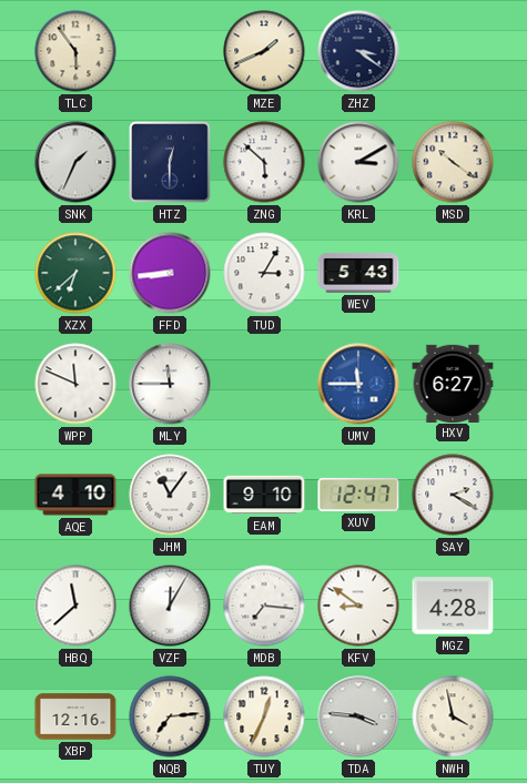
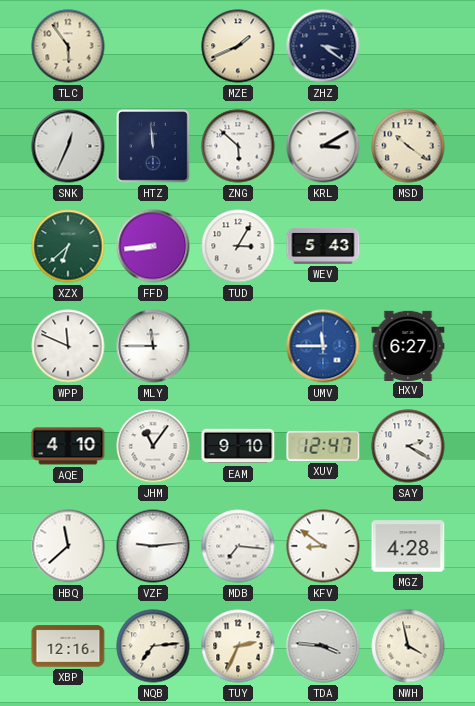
SNK: 1:34 -> 12:34 (68, 146)
HTZ: 12:30 -> 11:59 (154, 147)
VZF: 12:05 -> 9:14 (153, 546)
TUY: 12:34 -> 2:34 (238, 646)
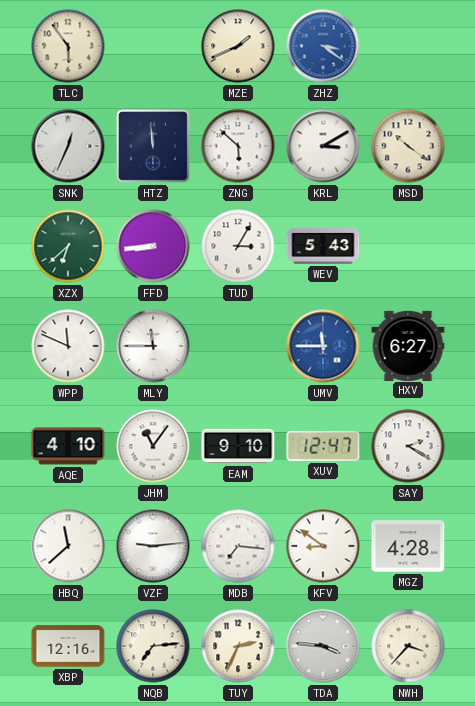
ZHZ dial: navy -> blue (323, 46)
NWH: 3:58 -> 3:37 (408, 646)
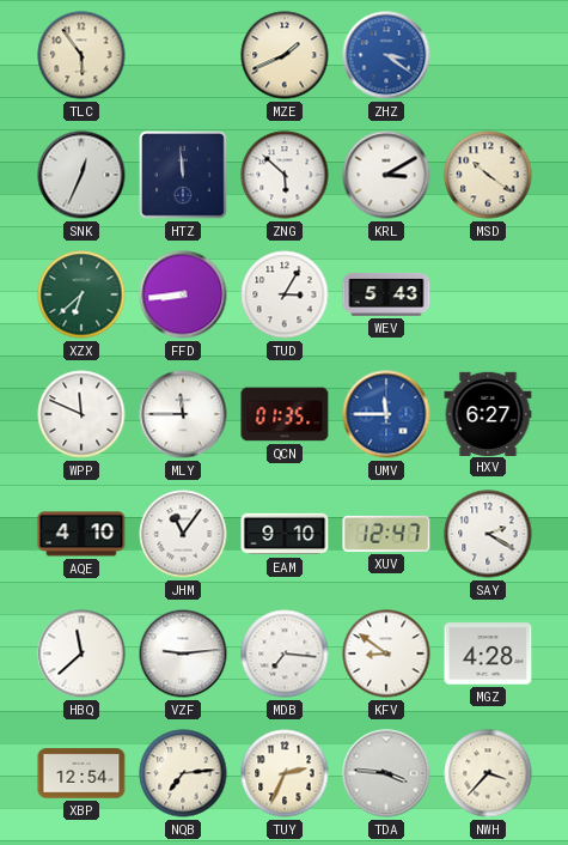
QCN: none -> 01:35 (285, 414)
XBP: 12:16 -> 12:54 (81, 773)
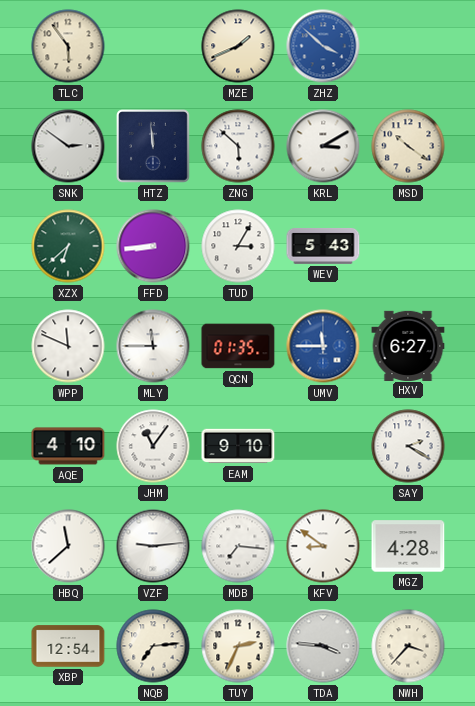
ZHZ: 3:21 -> 3:52 (323, 46)
SNK: 12:34 -> 2:51 (68, 146)
XUV: 12:47 -> none (386, 534)
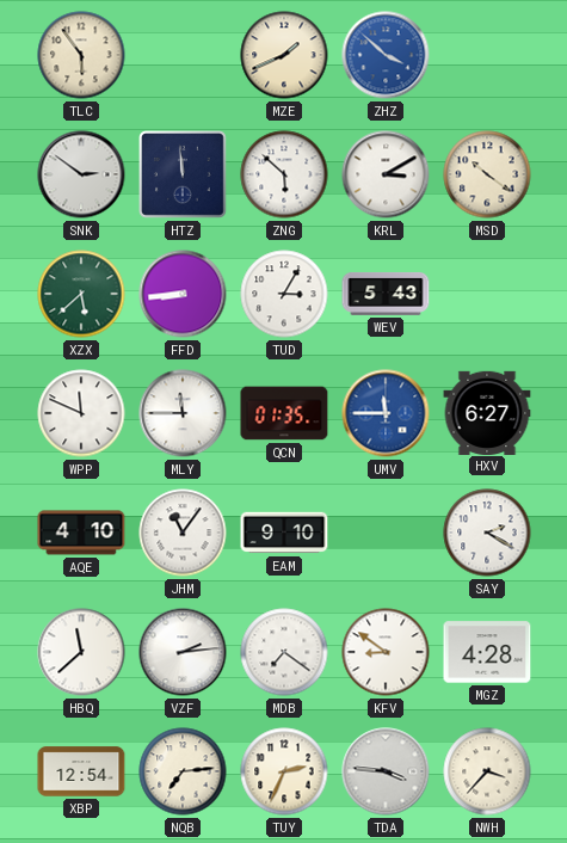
XZX: 6:38 -> 5:38 (81, 294)
VZF: 9:14 -> 2:14 (183, 652)
MDB: 7:16 -> 7:21 (284, 652)
